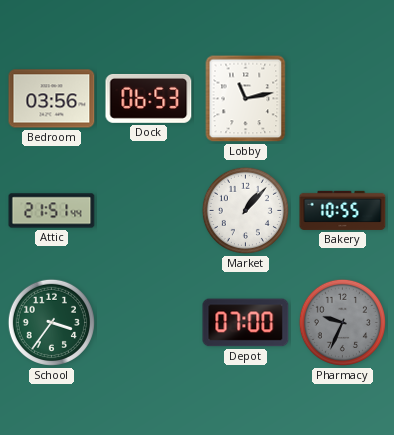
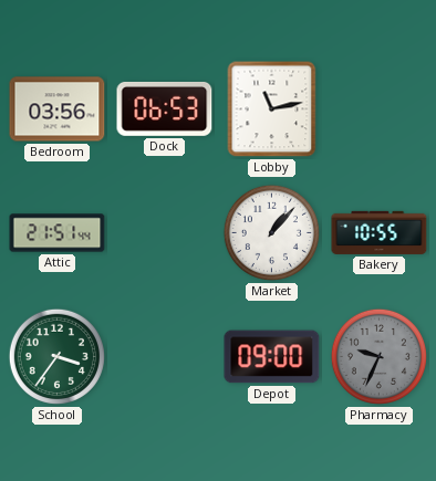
Depot: 07:00 -> 09:00 (272, 357)
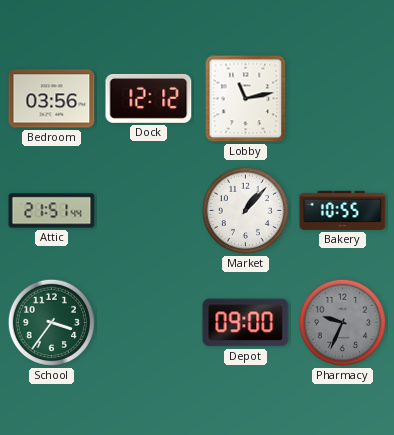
Dock: 06:53 -> 12:12 (149, 98)
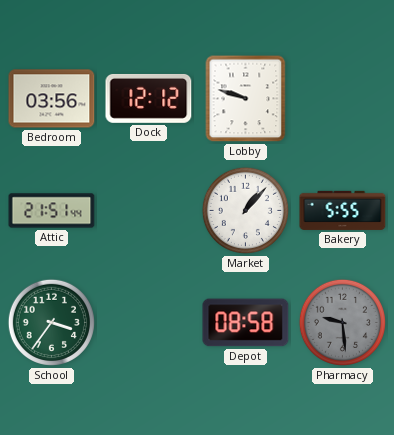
Lobby: 11:13 -> 9:48 (246, 99)
Bakery: 10:55 -> 5:55 (343, 210)
Depot: 09:00 -> 08:58 (246, 323)
Pharmacy: 9:34 -> 9:29 (342, 322)
